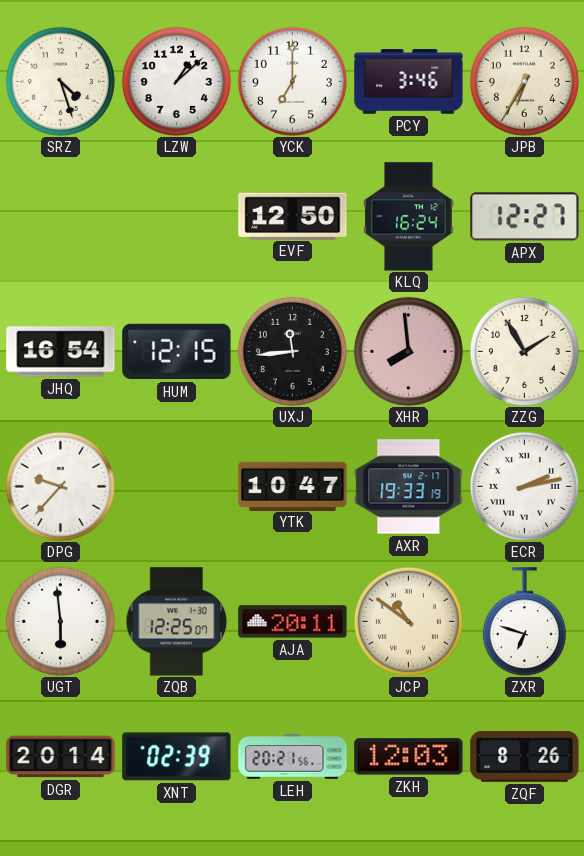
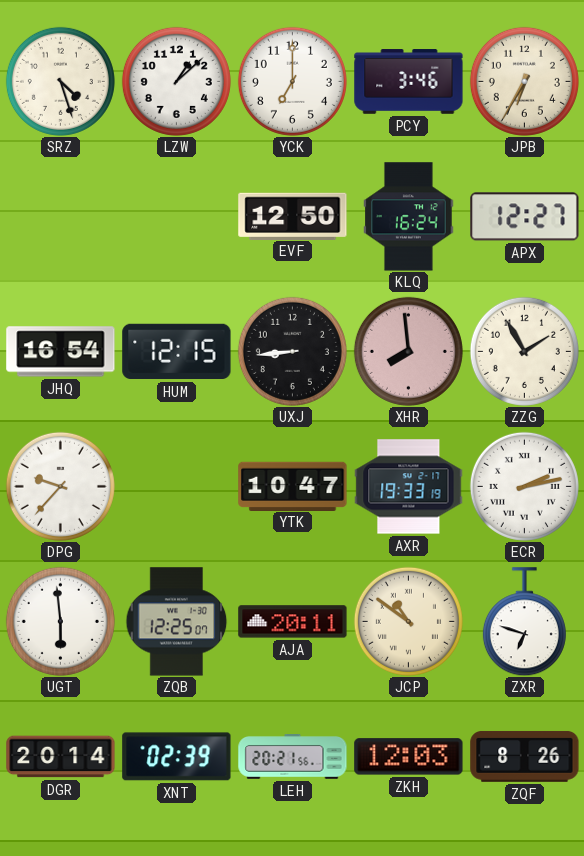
UXJ: 11:44 -> 8:44 (292, 351)
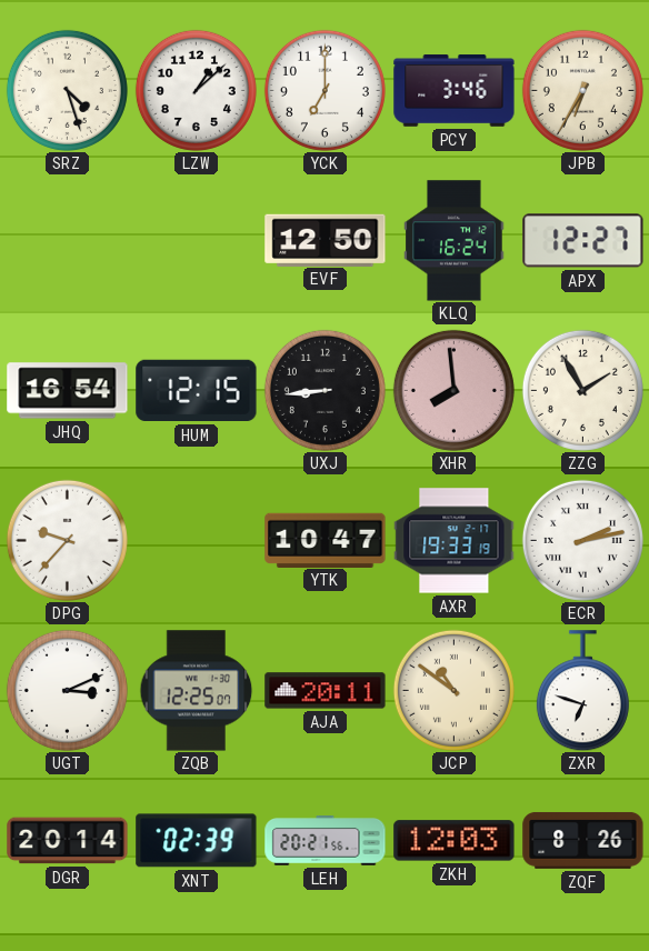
UGT: 5:59 -> 3:11 (67, 690)
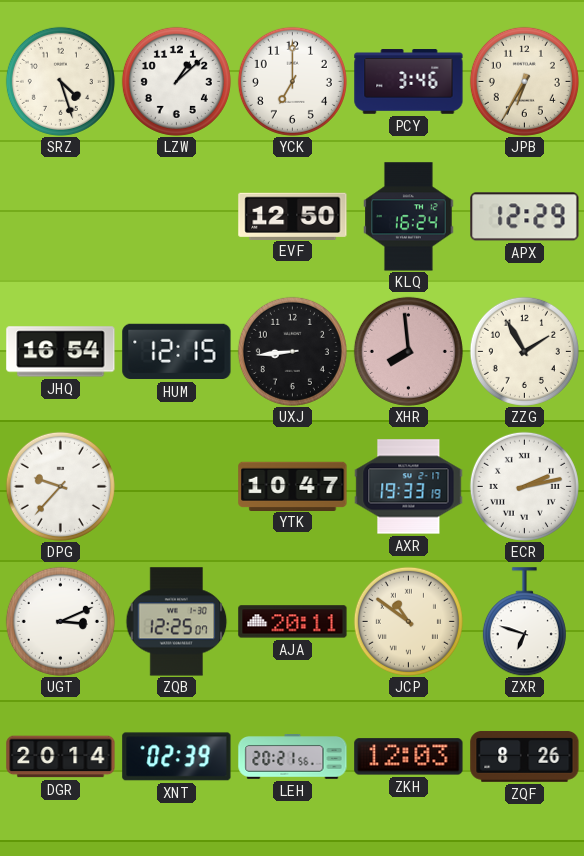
APX: 12:27 -> 12:29 (525, 217)
